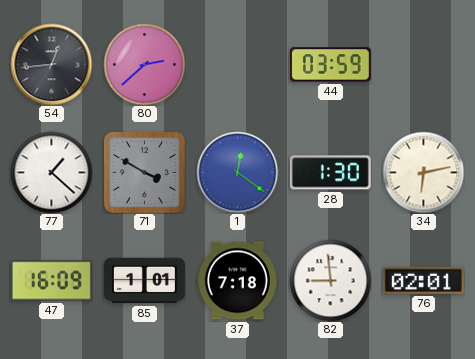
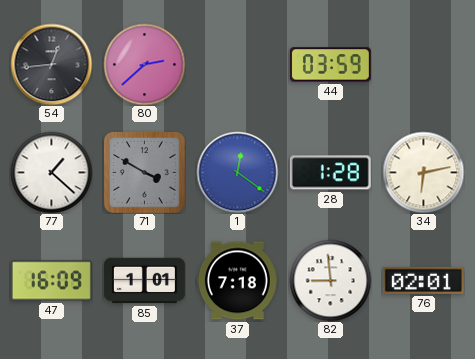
28: 1:30 -> 1:28 (330, 173)
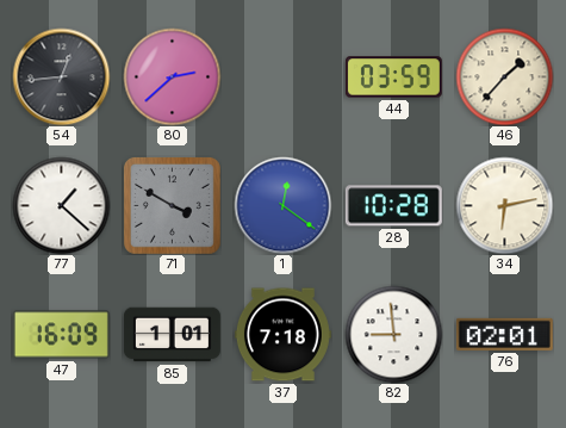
46: none -> 1:37 (504, 76)
28: 1:28 -> 10:28 (393, 206)
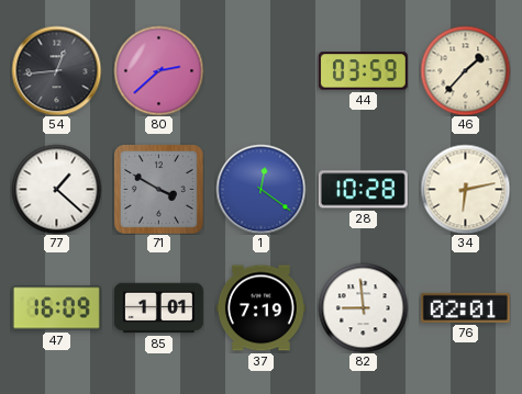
37: 7:18 -> 7:19 (260, 308)
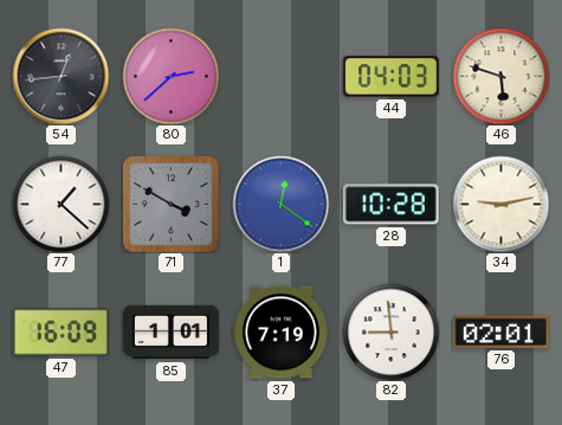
44: 03:59 -> 04:03 (390, 77)
46: 1:37 -> 5:48 (500, 76)
34: 6:13 -> 9:13 (500, 204)
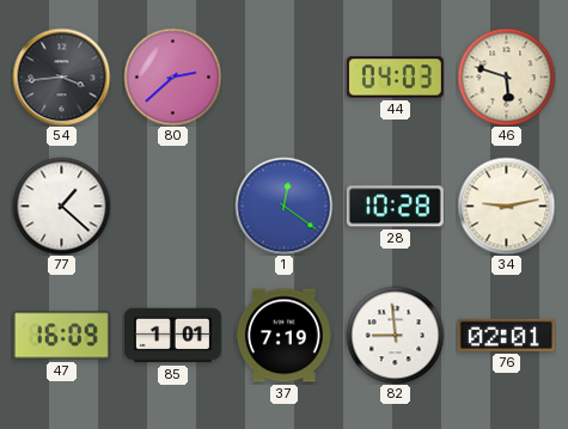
54: 12:44 -> 3:44 (61, 76)
71: 3:50 -> none (170, 204)
